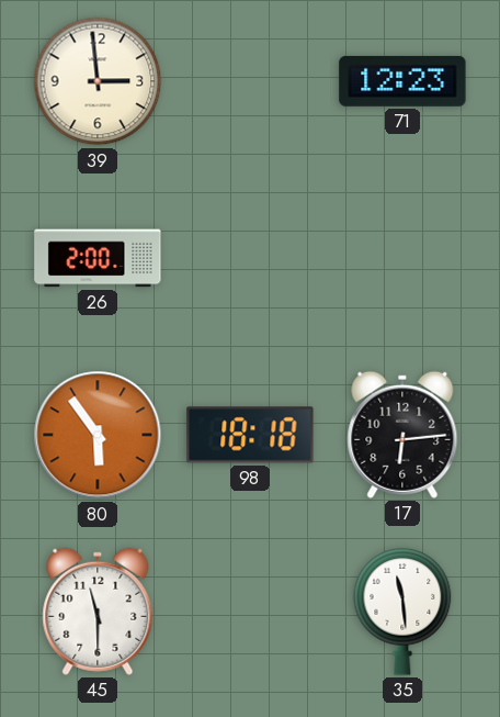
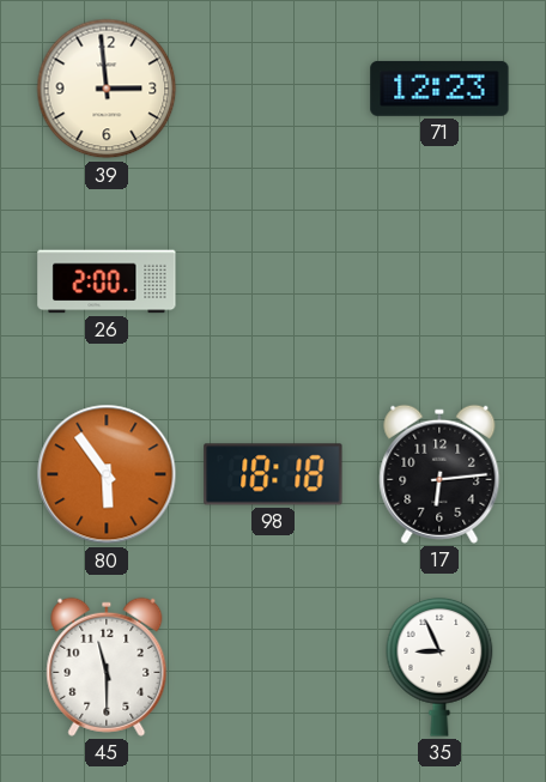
35: 11:29 -> 8:56 (439, 667)
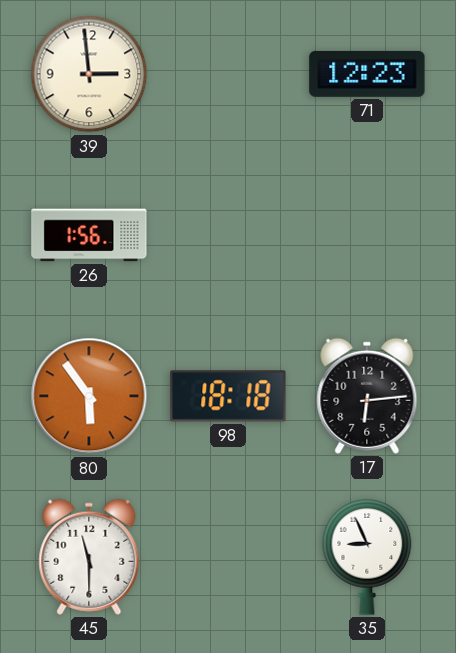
26: 2:00 -> 1:56 (89, 235)
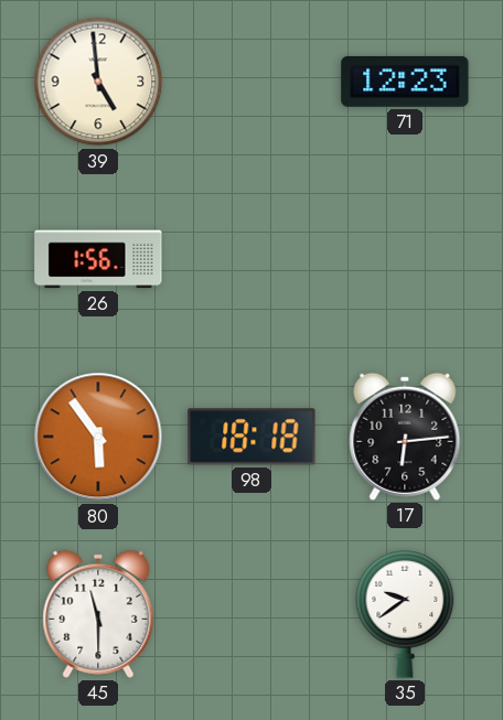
39: 2:59 -> 4:59 (98, 82)
35: 8:56 -> 9:39 (405, 614)
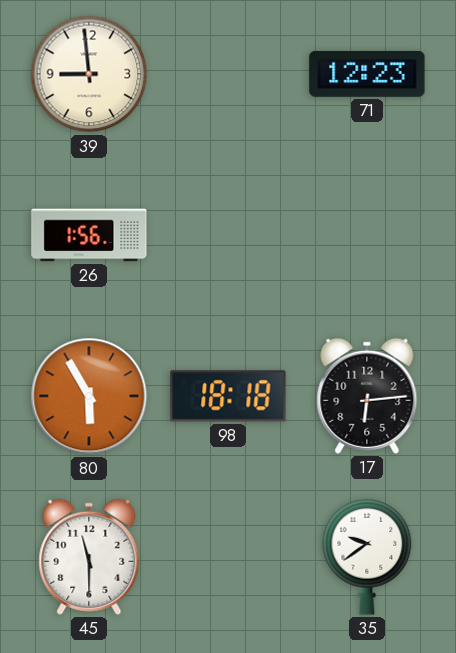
39: 4:59 -> 8:59 (89, 74)
80: 5:54 -> 5:55 (89, 396)
